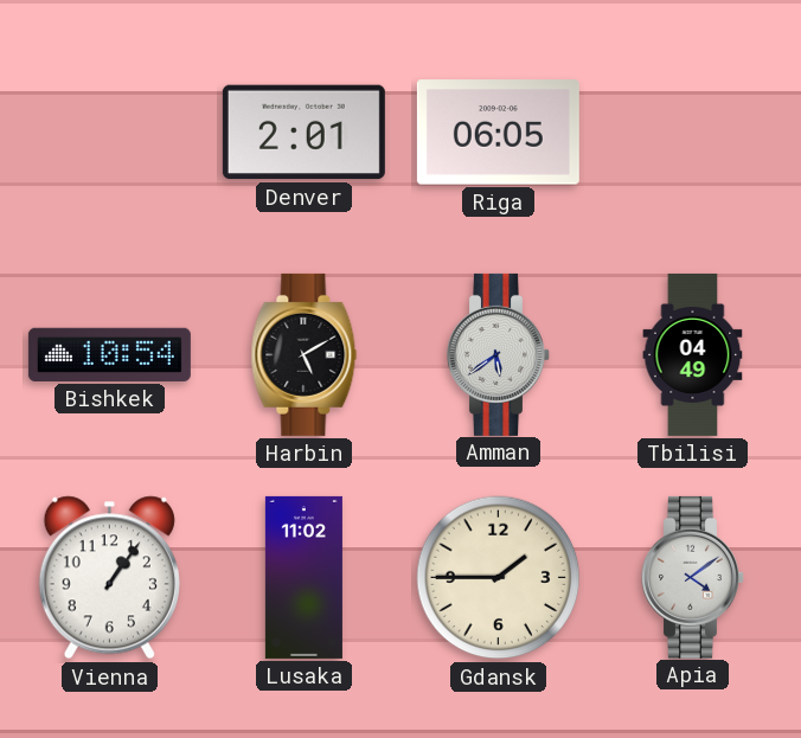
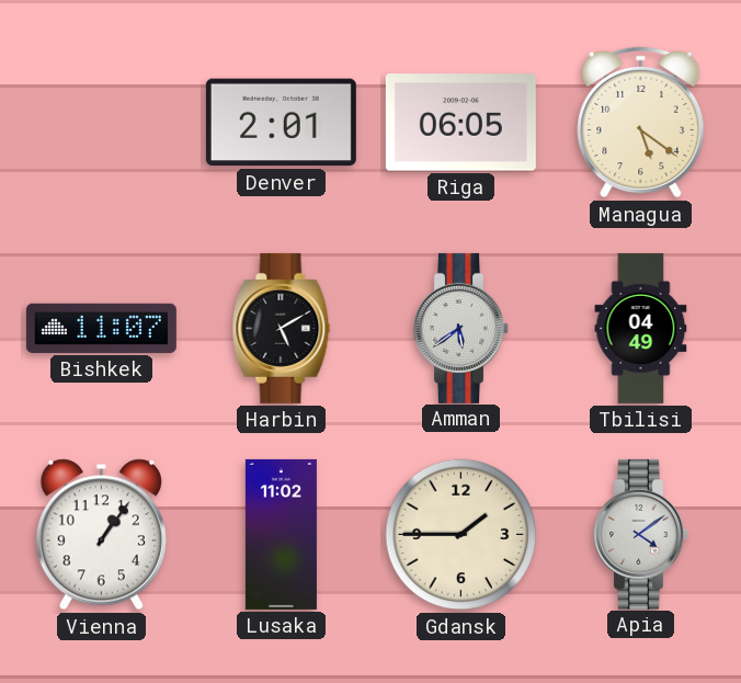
Managua: none -> 5:21 (641, 123)
Bishkek: 10:54 -> 11:07 (101, 328)
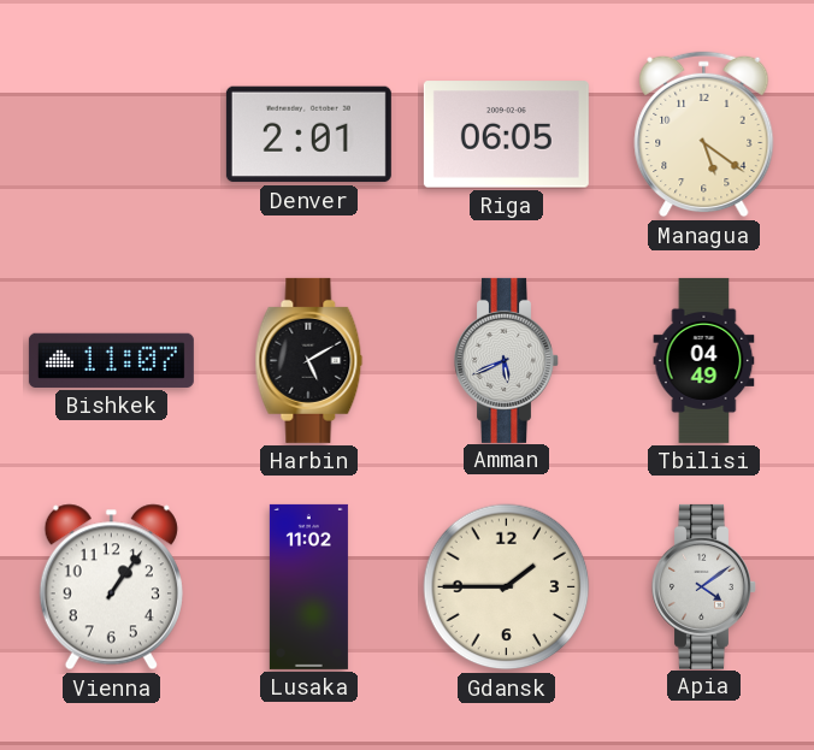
Amman: 5:39 -> 5:41 (507, 360)
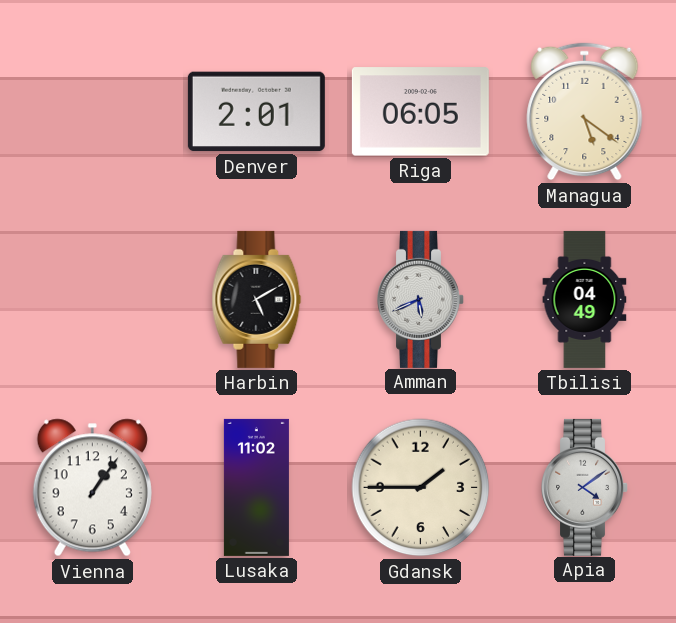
Bishkek: 11:07 -> none (111, 360)
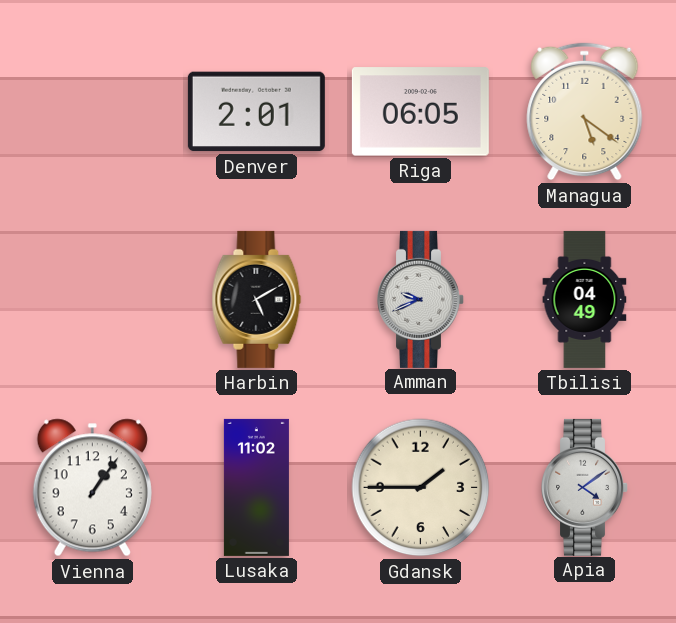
Amman: 5:41 -> 9:41 (421, 299)
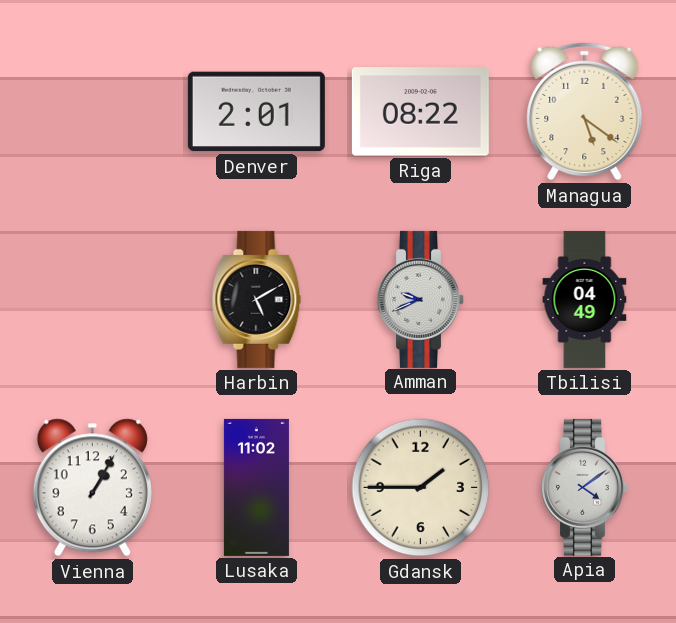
Riga: 06:05 -> 08:22 (420, 112)
Vienna: 1:06 -> 1:05 (92, 488)
